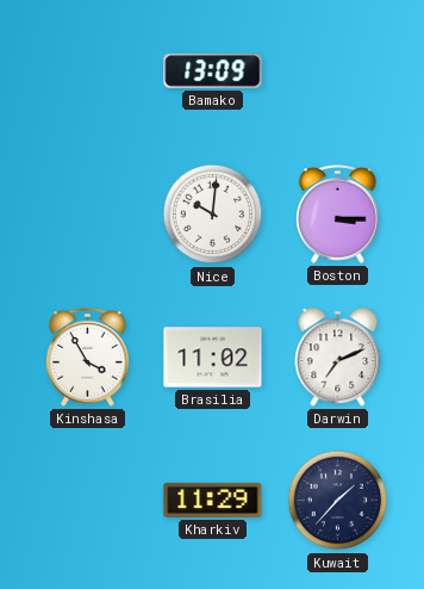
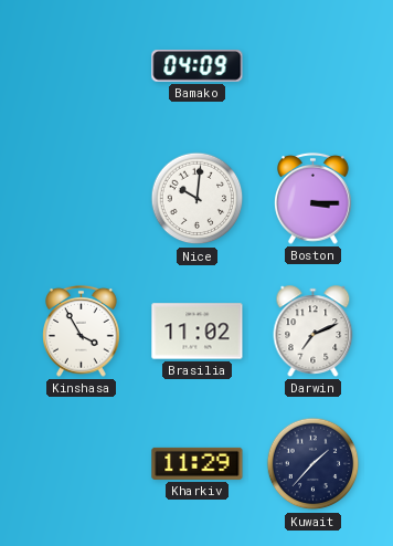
Bamako: 13:09 -> 04:09 (198, 66)
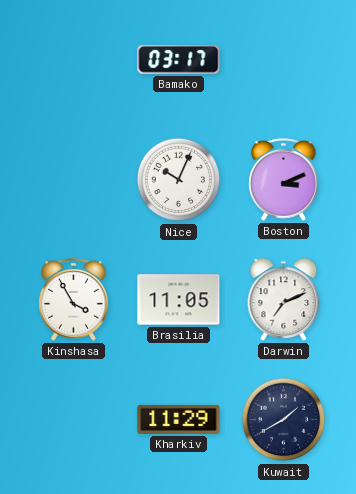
Bamako: 04:09 -> 03:17 (179, 60)
Nice: 10:01 -> 10:04 (179, 180)
Boston: 3:15 -> 3:11 (284, 179)
Brasilia: 11:02 -> 11:05 (179, 300)
Kuwait: 1:37 -> 1:40 (284, 420)
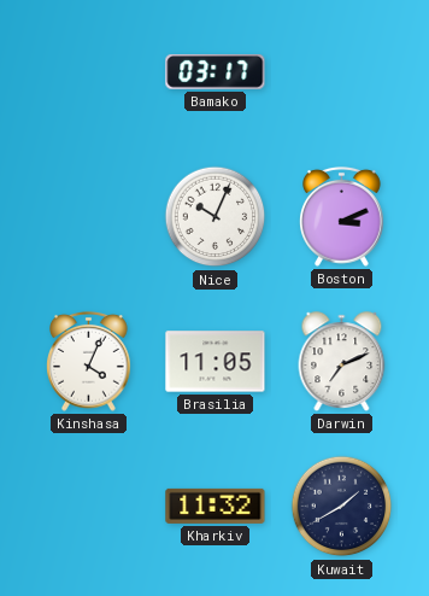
Kinshasa: 3:55 -> 4:04 (89, 361)
Kharkiv: 11:29 -> 11:32 (216, 506)
